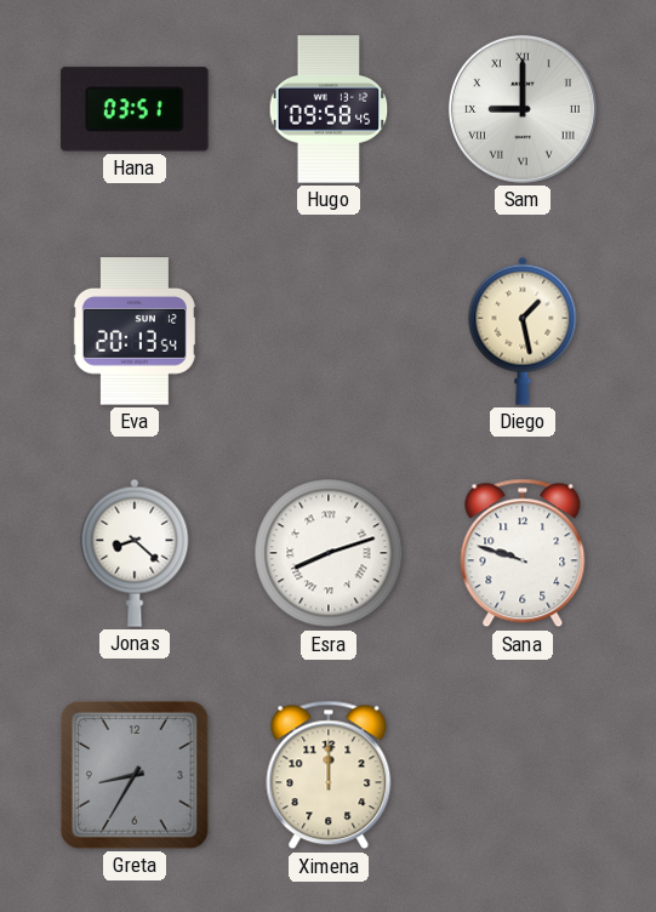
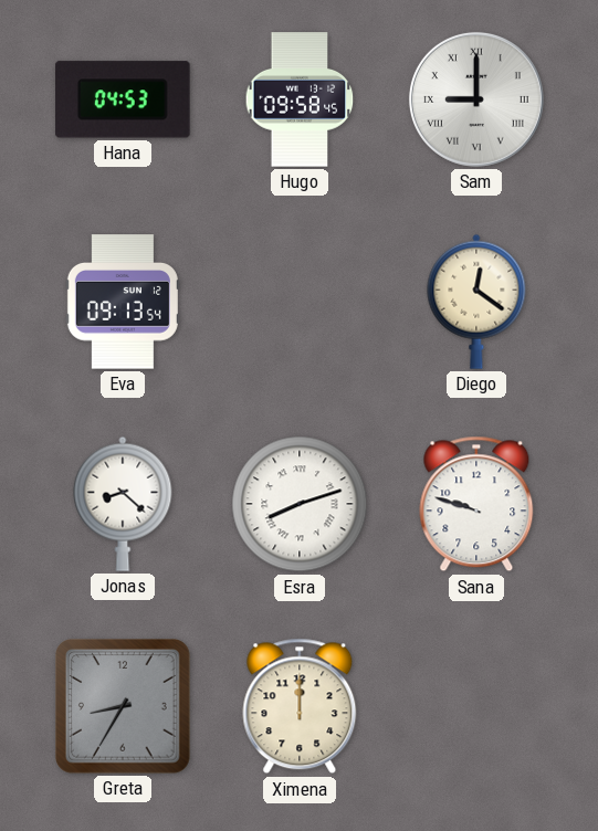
Hana: 03:51 -> 04:53 (123, 99)
Eva: 20:13 -> 09:13 (123, 302)
Diego: 1:28 -> 12:21 (476, 302)
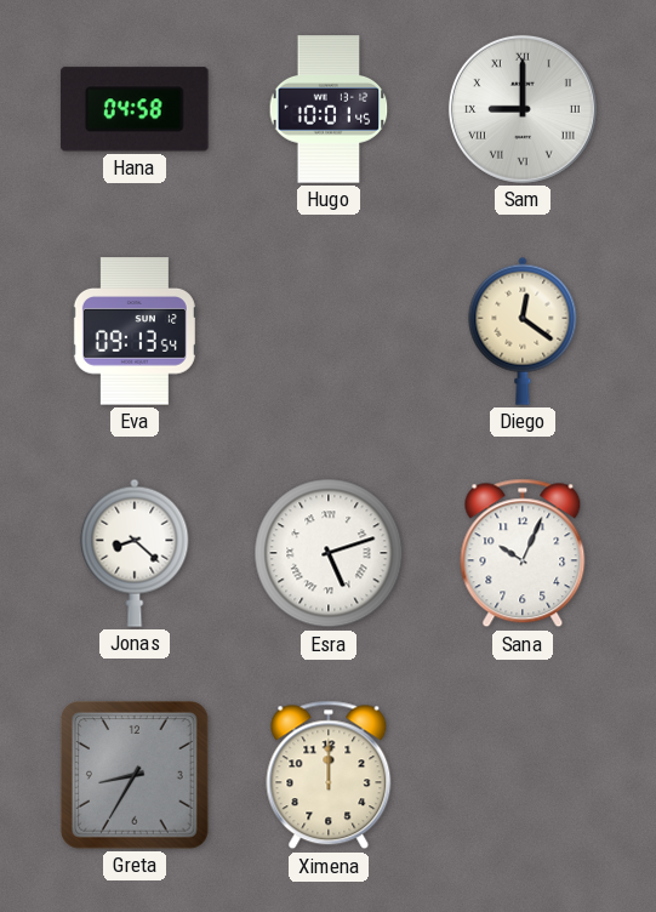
Hana: 04:53 -> 04:58 (135, 109)
Hugo: 09:58 -> 10:01 (329, 109)
Esra: 8:12 -> 5:12 (329, 553)
Sana: 9:48 -> 10:04 (523, 553)
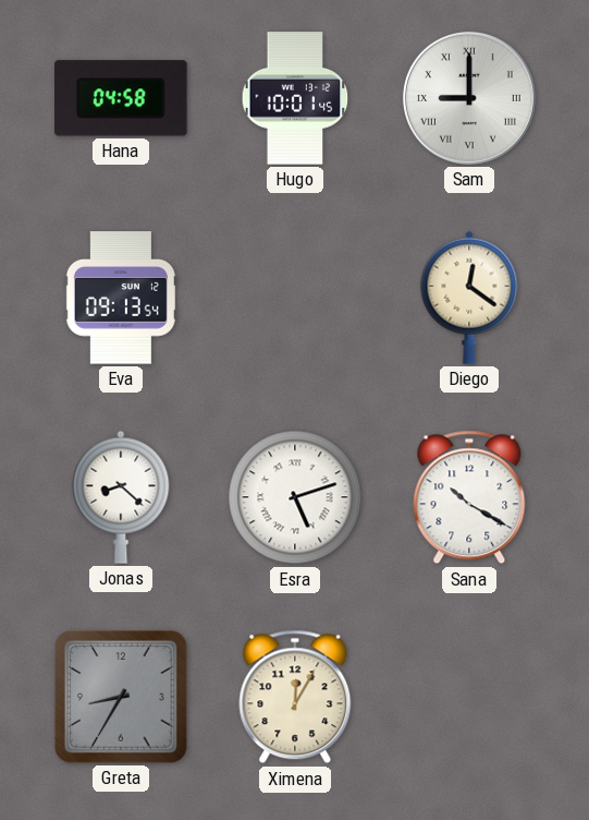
Sana: 10:04 -> 10:20 (469, 497)
Ximena: 12:00 -> 12:05 (295, 697)
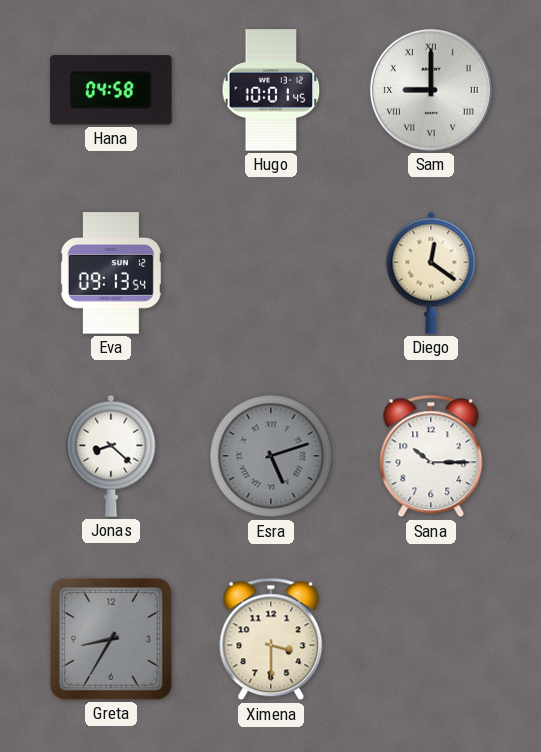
Esra dial: white -> grey (271, 456)
Sana: 10:20 -> 10:15 (431, 456)
Ximena: 12:05 -> 3:30 (271, 639)
